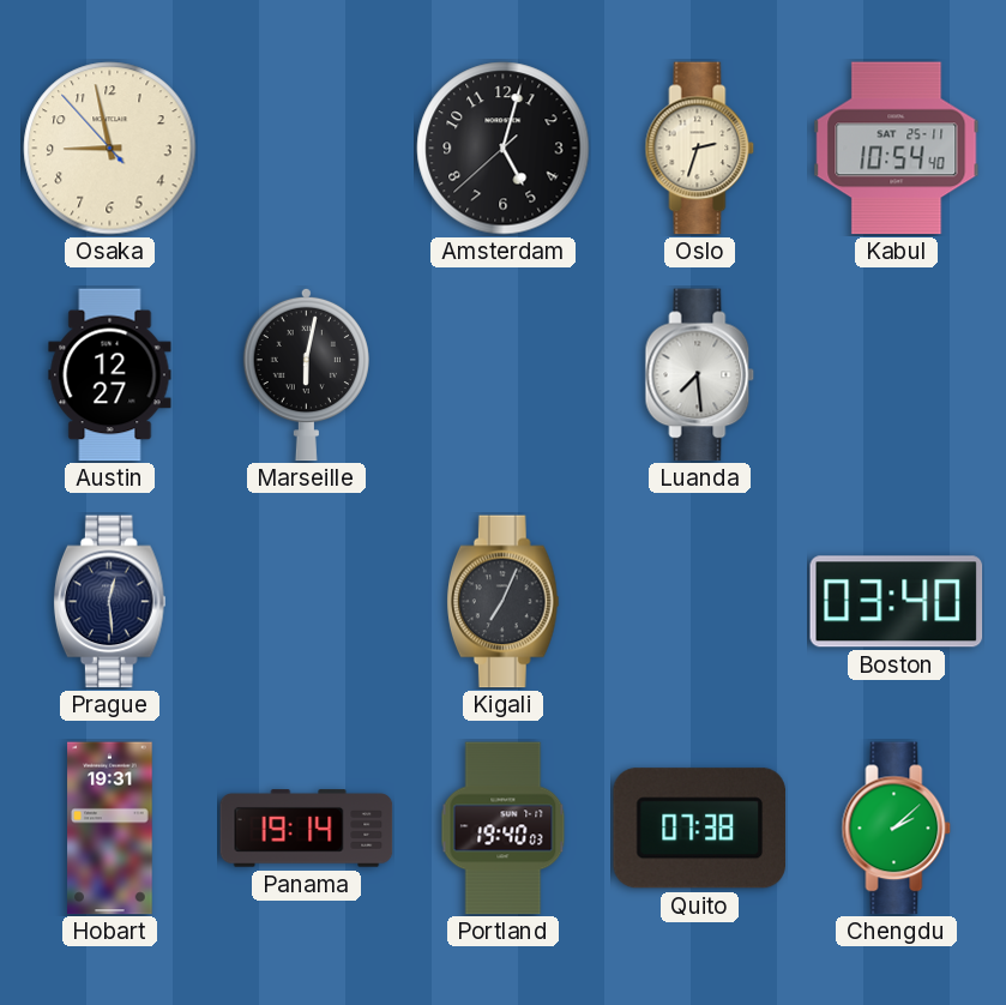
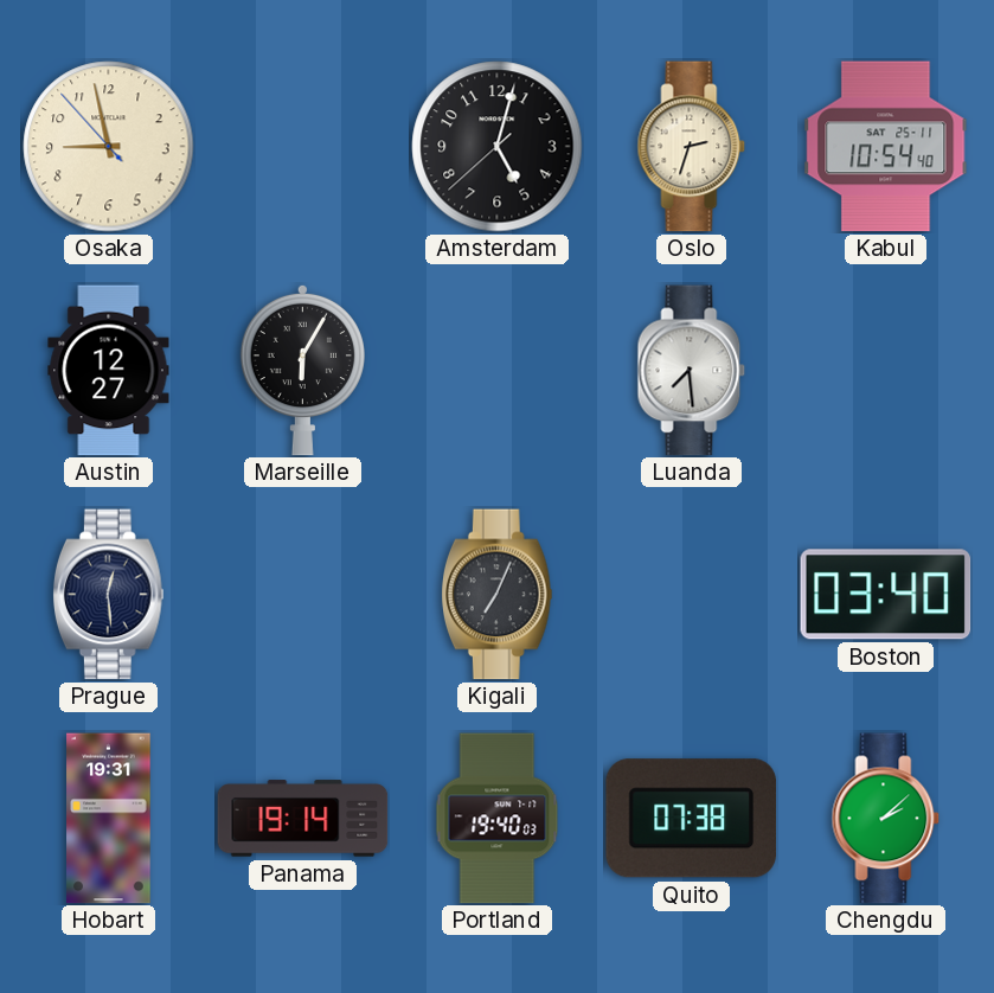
Marseille: 6:02 -> 6:05 (302, 370)
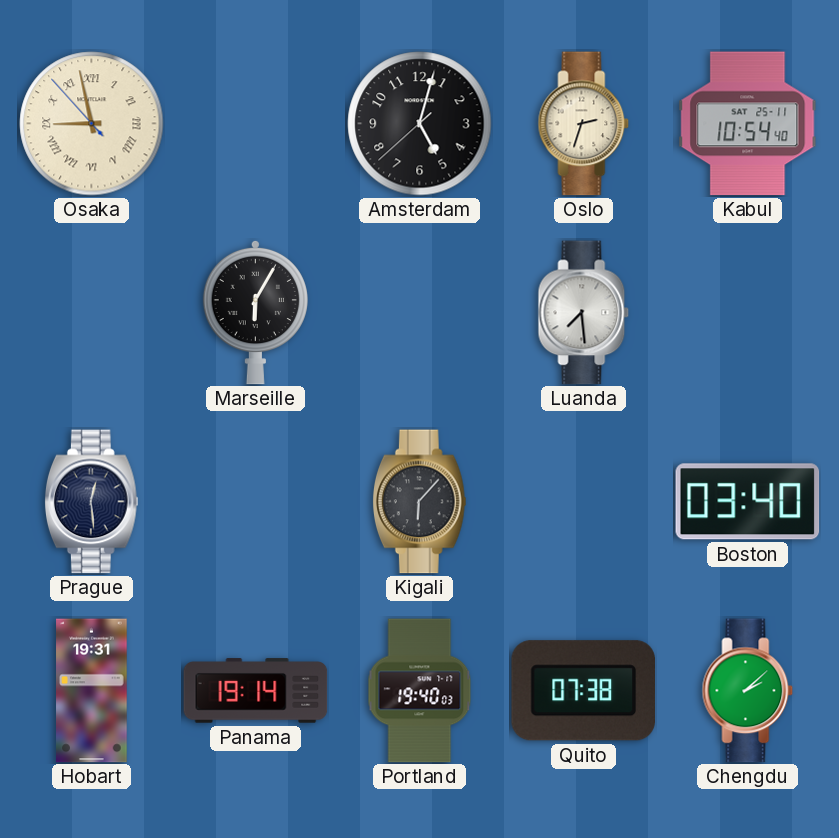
Osaka numerals: Arabic -> Roman (92, 124)
Austin: 12:27 -> none (109, 371)
Kigali: 7:04 -> 6:07 (419, 502)
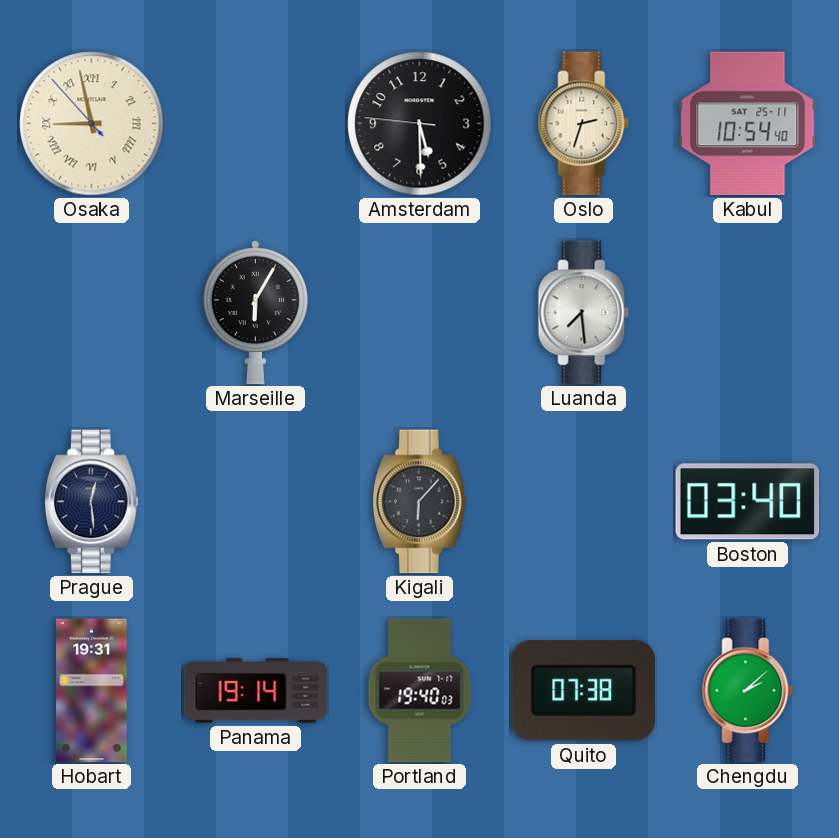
Amsterdam: 5:02 -> 5:29 (420, 124)
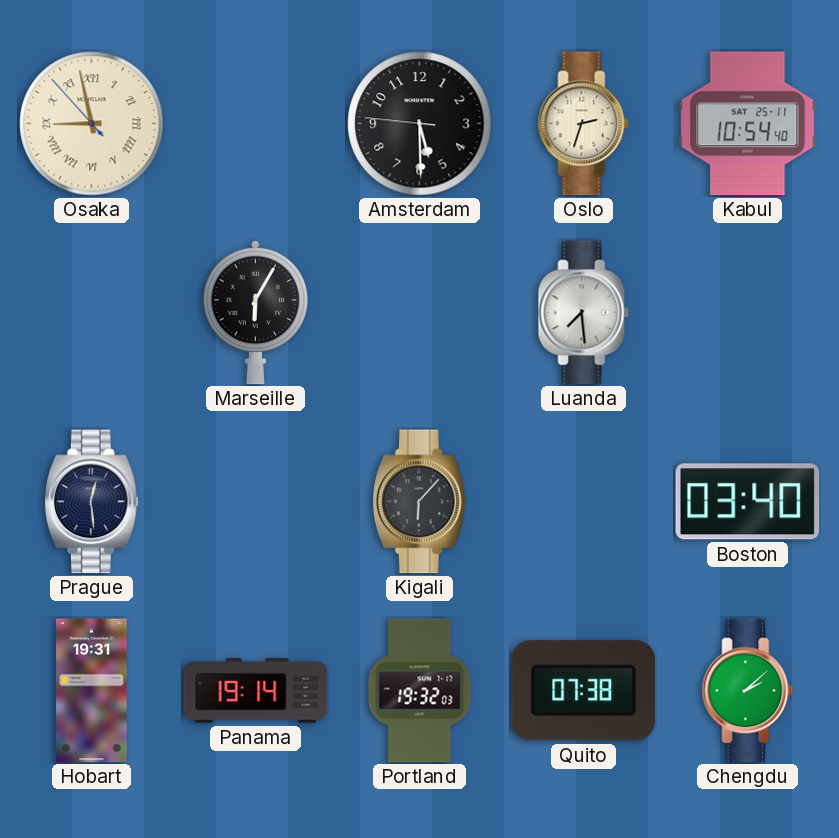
Portland: 19:40 -> 19:32 (420, 691)
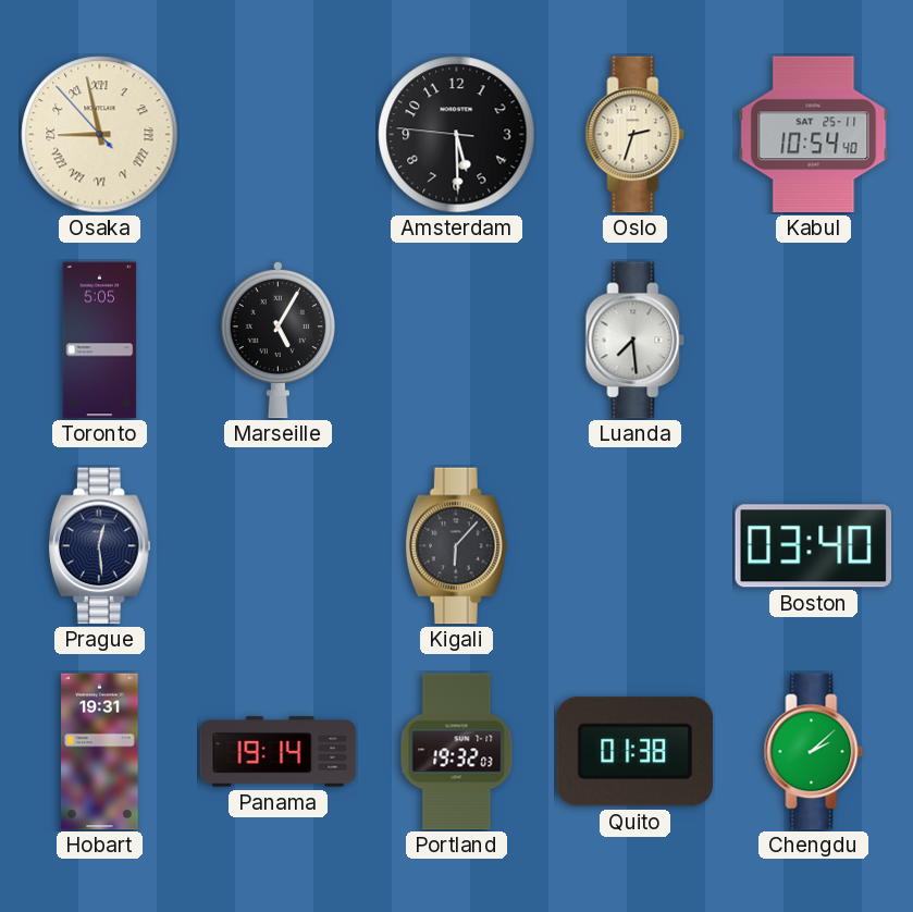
Toronto: none -> 5:05 (100, 341)
Marseille: 6:05 -> 5:05 (277, 340)
Quito: 07:38 -> 01:38 (634, 752)
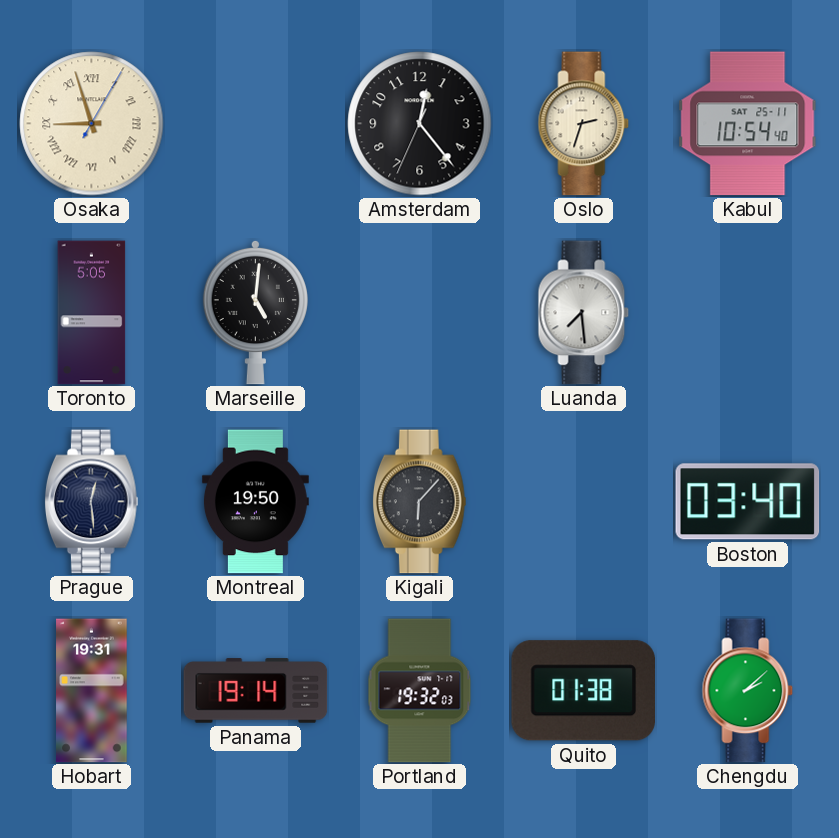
Osaka: 8:57:53 -> 8:57:05 (92, 124)
Amsterdam: 5:29 -> 12:23 (420, 124)
Marseille: 5:05 -> 5:01 (255, 312)
Montreal: none -> 19:50 (255, 502)
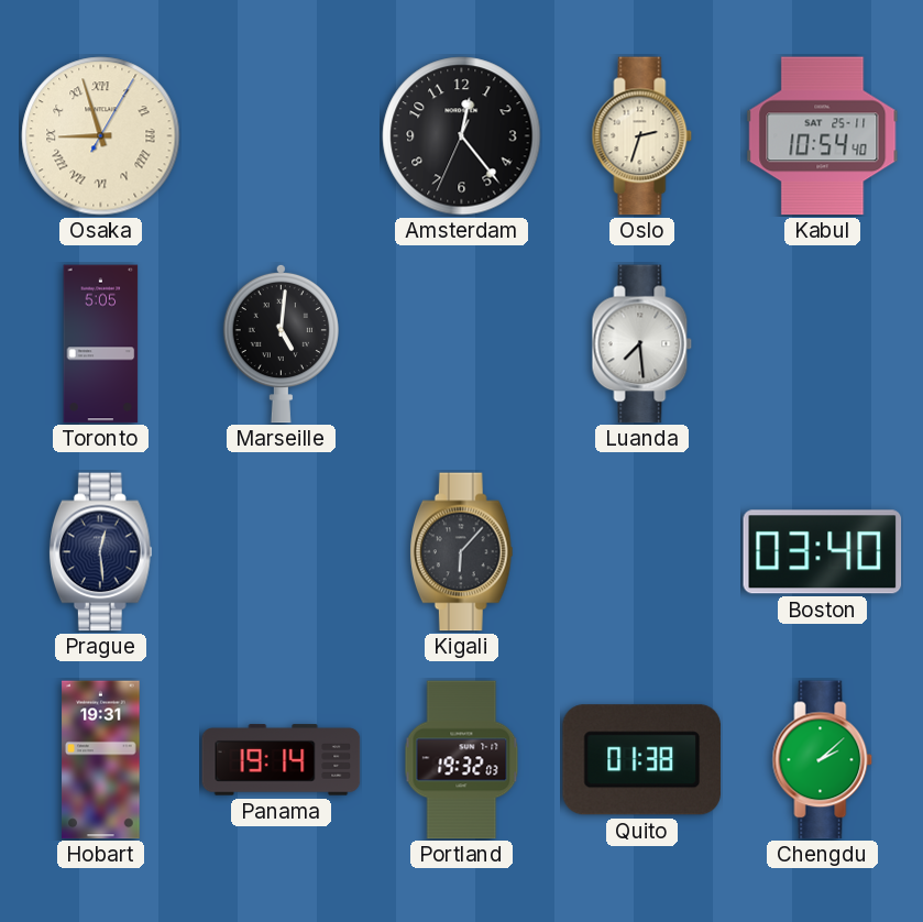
Montreal: 19:50 -> none (255, 502)
